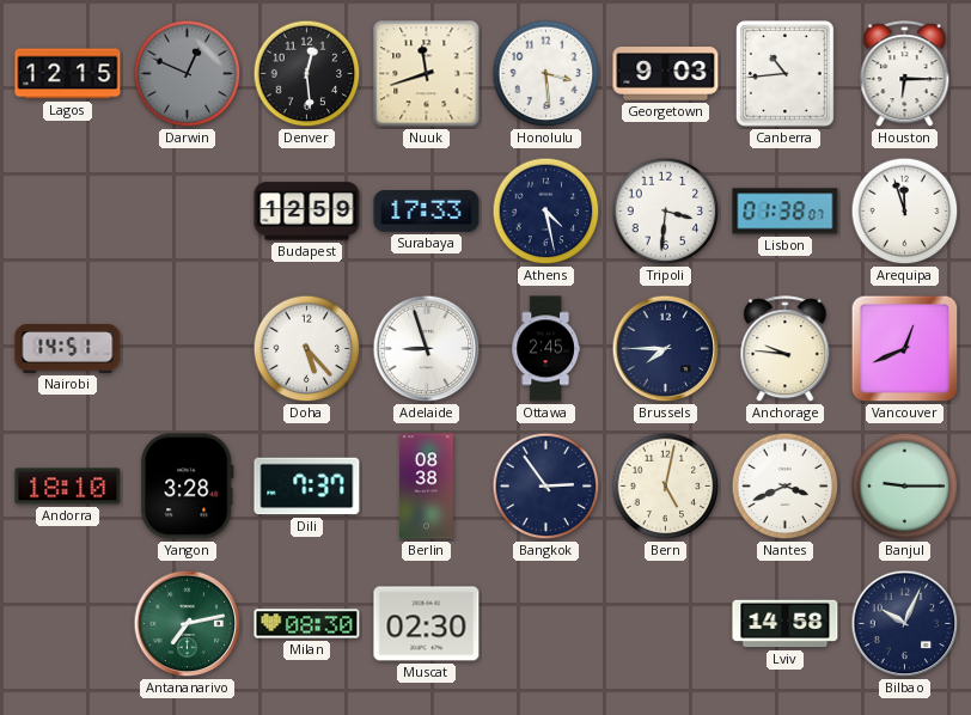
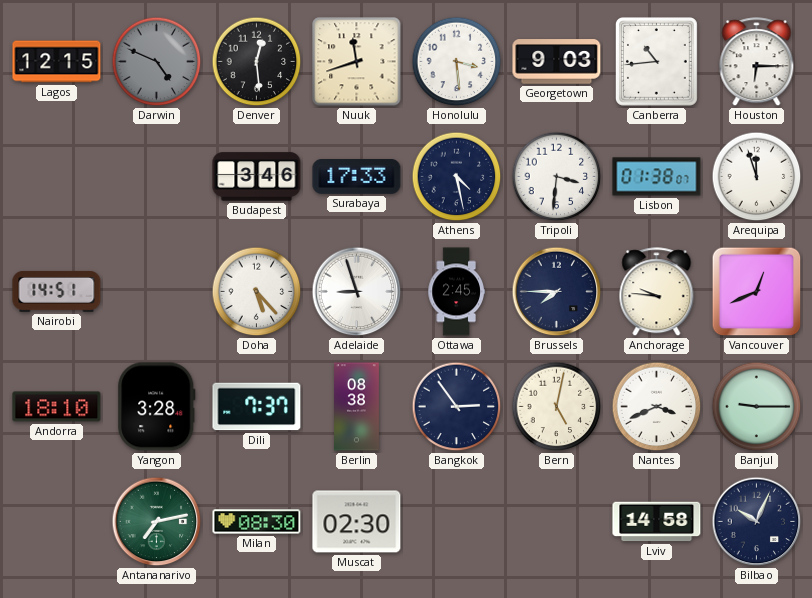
Darwin: 12:49 -> 4:49 (157, 62)
Budapest: 12:59 -> 3:46 (257, 177)
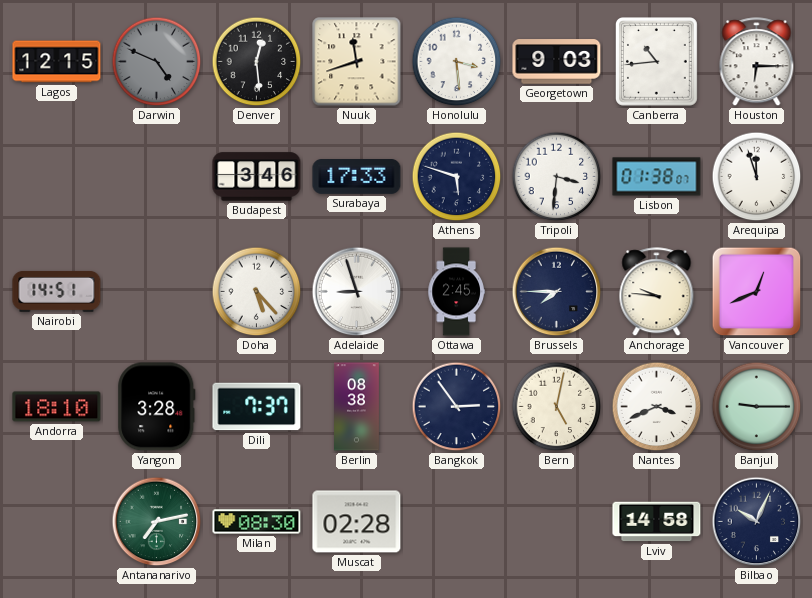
Athens: 4:28 -> 5:48 (457, 177)
Muscat: 02:30 -> 02:28 (357, 522)
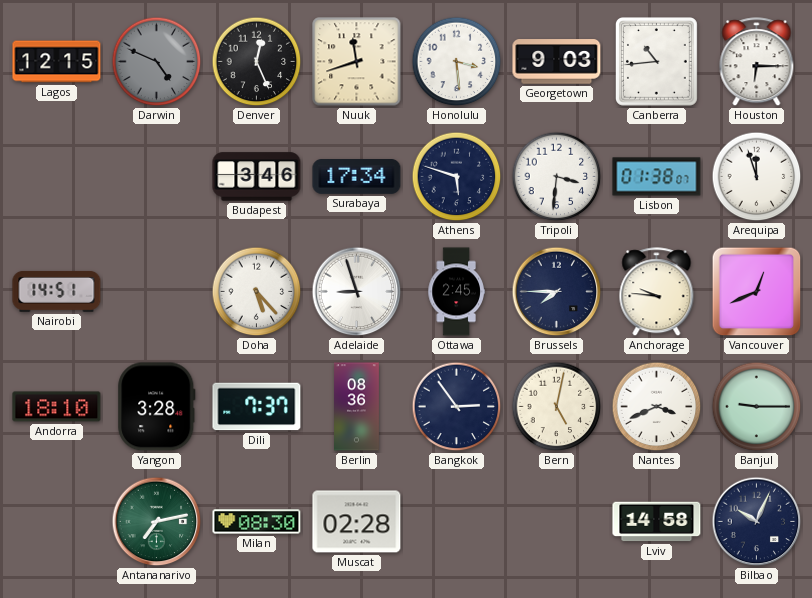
Denver: 12:29 -> 12:26 (257, 62)
Surabaya: 17:33 -> 17:34 (357, 177)
Berlin: 08:38 -> 08:36 (357, 407)
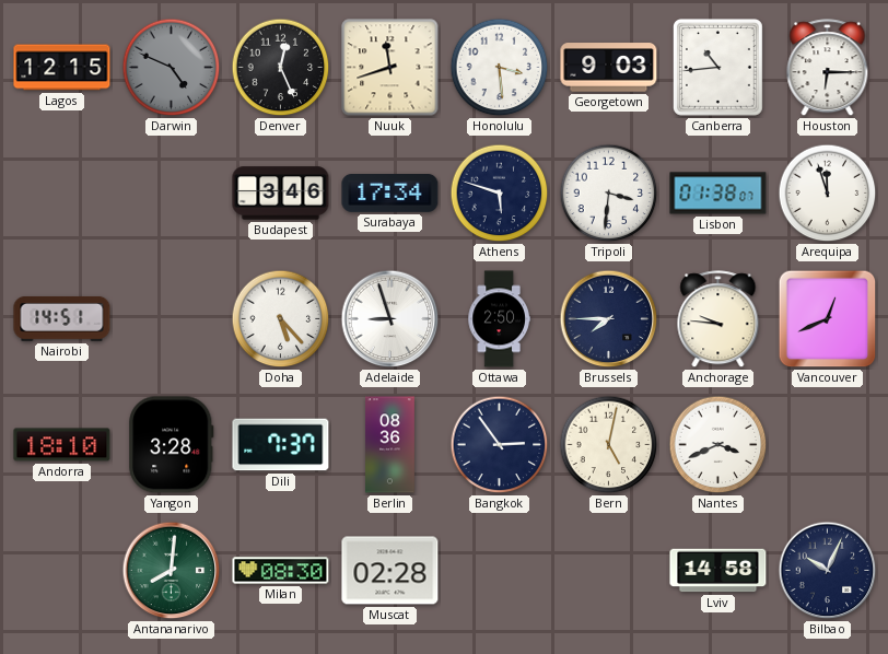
Ottawa: 2:45 -> 2:50 (499, 319)
Banjul: 9:15 -> none (757, 407)
Antananarivo: 7:13 -> 8:01 (172, 571)
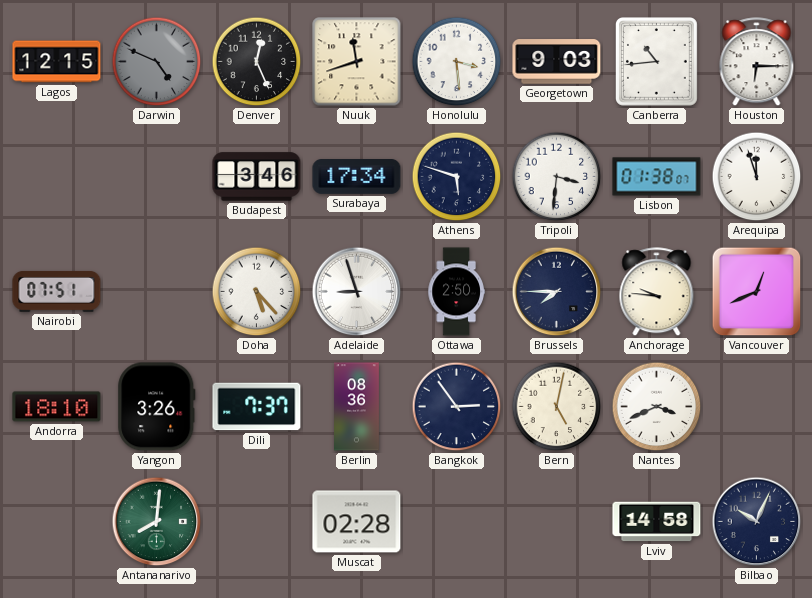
Nairobi: 14:51 -> 07:51 (57, 292)
Yangon: 3:28 -> 3:26 (157, 407)
Milan: 08:30 -> none (281, 571)
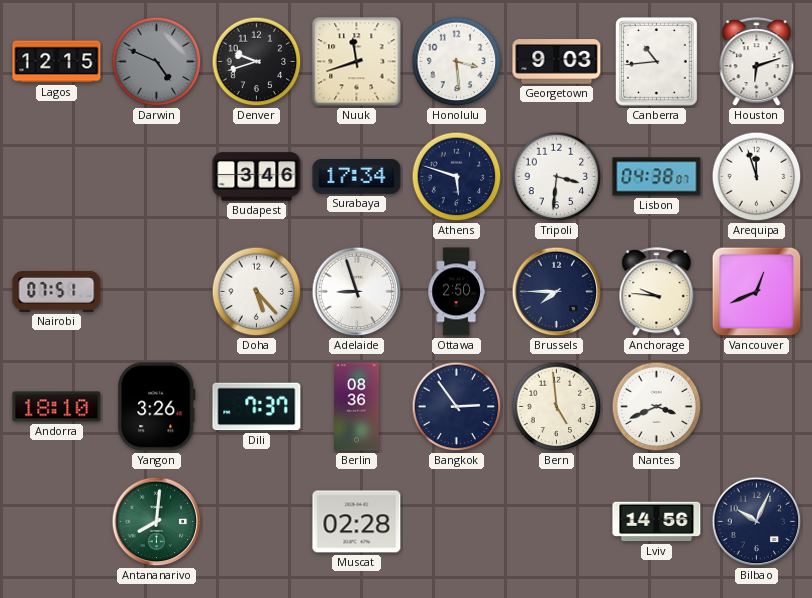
Denver: 12:26 -> 9:42 (257, 62)
Houston: 6:15 -> 6:12 (757, 62)
Lisbon: 01:38 -> 04:38 (657, 177)
Bern: 5:02 -> 4:59 (557, 407)
Lviv: 14:58 -> 14:56 (657, 522)
